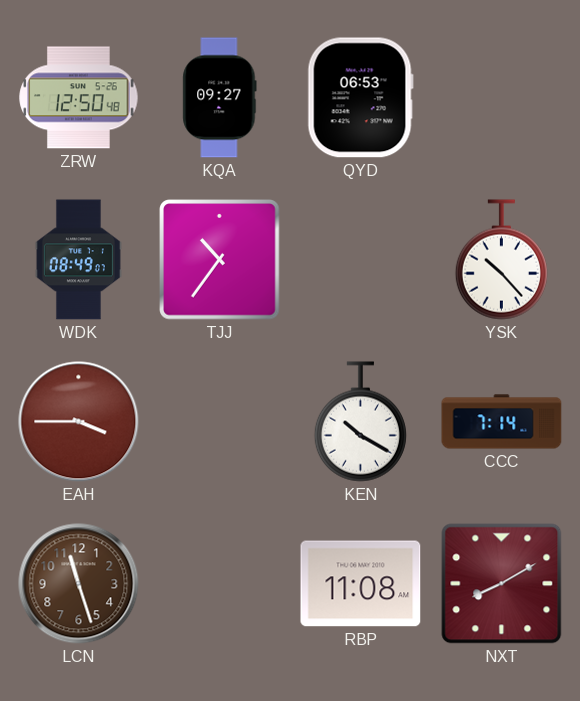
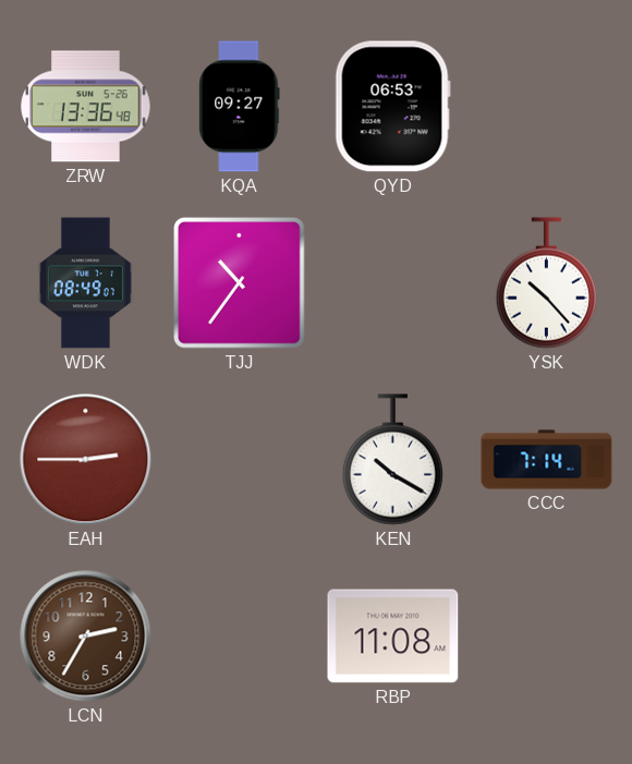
ZRW: 12:50 -> 13:36 (86, 107)
EAH: 3:45 -> 2:45 (86, 460)
LCN: 11:27 -> 2:35 (86, 636)
NXT: 8:10 -> none (502, 584)
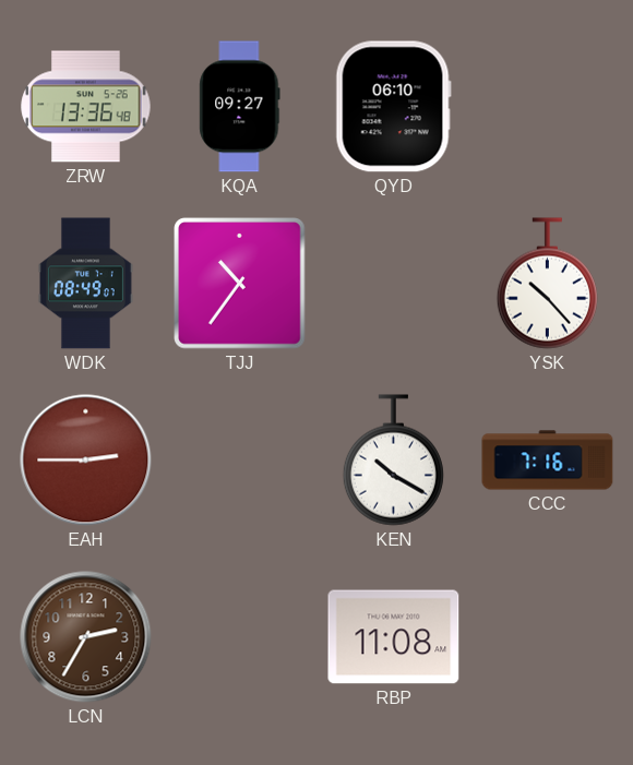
QYD: 06:53 -> 06:10 (393, 107)
CCC: 7:14 -> 7:16 (548, 461)
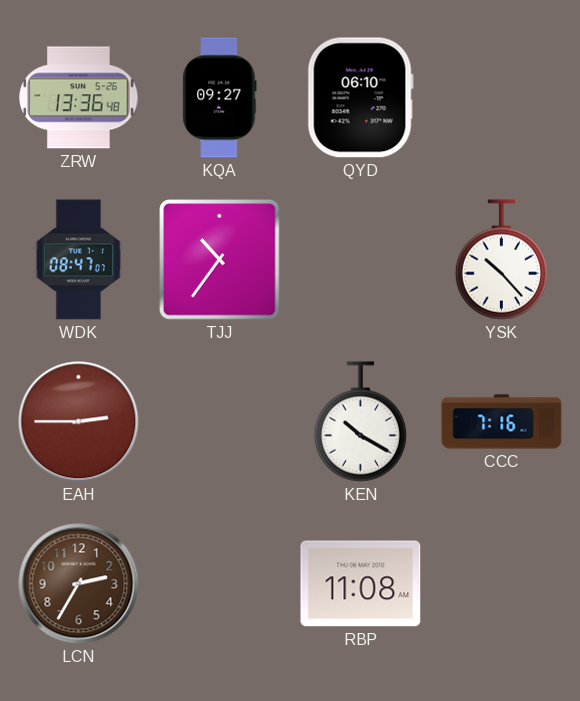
WDK: 08:49 -> 08:47 (78, 260)
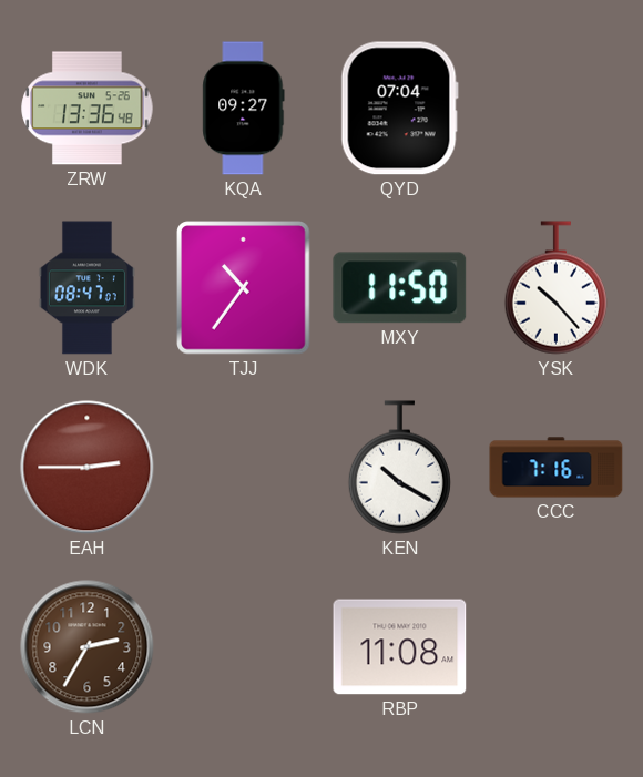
QYD: 06:10 -> 07:04 (399, 109)
MXY: none -> 11:50 (400, 288)
